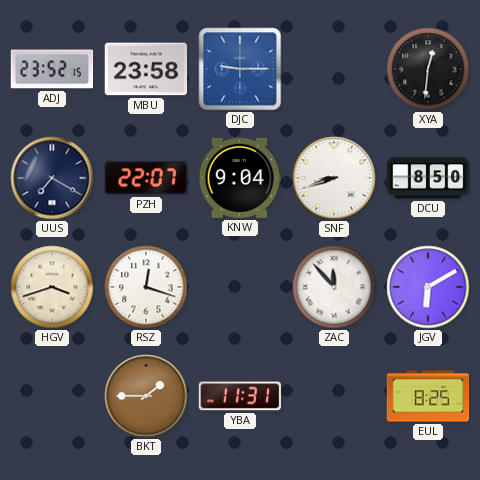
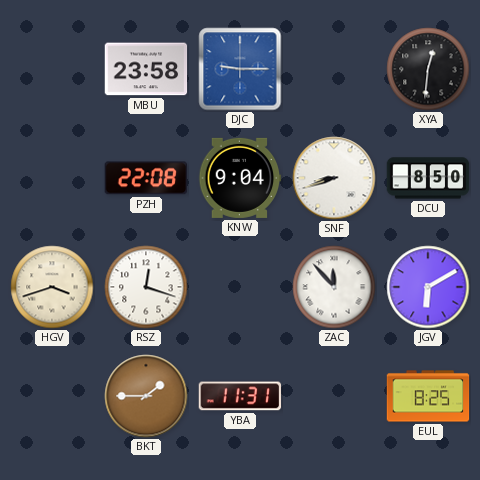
ADJ: 23:52 -> none (52, 69)
UUS: 7:20 -> none (52, 178)
PZH: 22:07 -> 22:08 (145, 178)
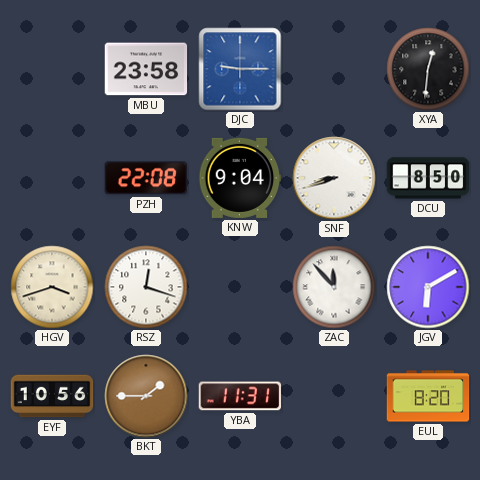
EYF: none -> 10:56 (52, 396)
EUL: 8:25 -> 8:20 (428, 396)
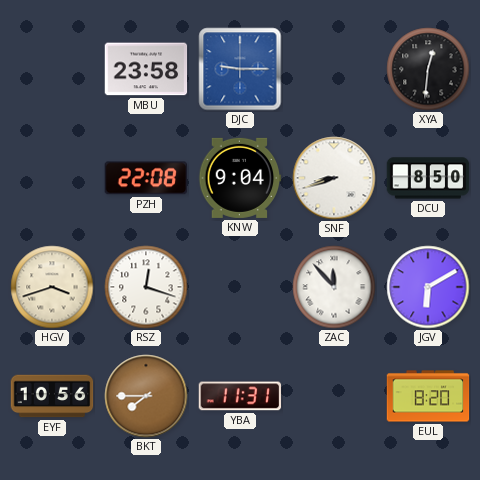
BKT: 1:45 -> 7:45 (146, 396)
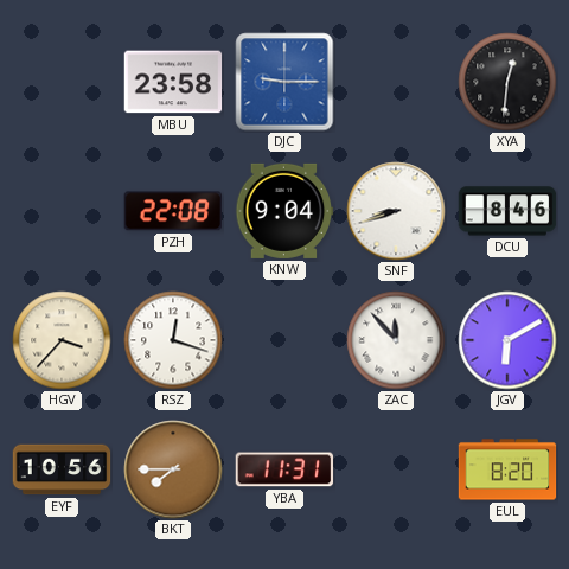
DCU: 8:50 -> 8:46 (507, 211)
HGV: 3:42 -> 3:37 (62, 340)
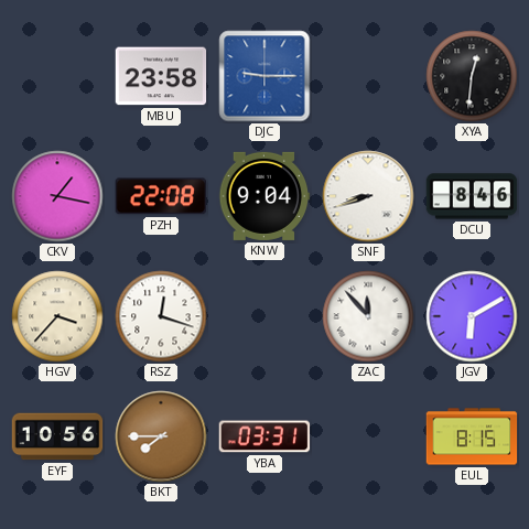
CKV: none -> 1:17 (57, 196)
YBA: 11:31 -> 03:31 (264, 436)
EUL: 8:20 -> 8:15 (472, 436)
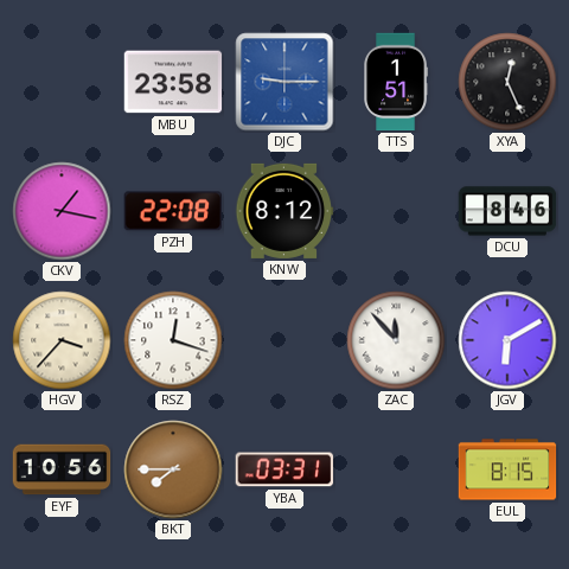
TTS: none -> 1:51 (395, 82)
XYA: 12:31 -> 12:26 (507, 82)
KNW: 9:04 -> 8:12 (284, 211)
SNF: 8:42 -> none (368, 196)
